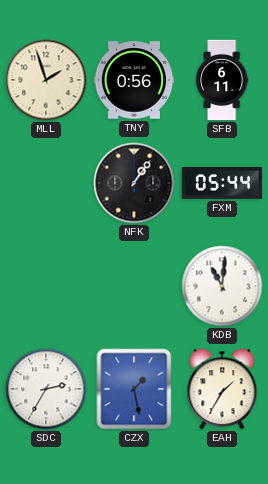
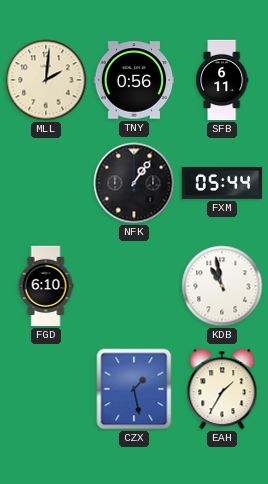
MLL: 1:57 -> 2:01 (46, 80)
FGD: none -> 6:10 (46, 286)
KDB: 11:01 -> 10:58 (222, 286)
SDC: 2:35 -> none (46, 389)
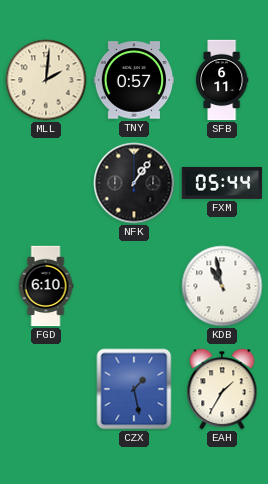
TNY: 0:56 -> 0:57 (134, 80)
